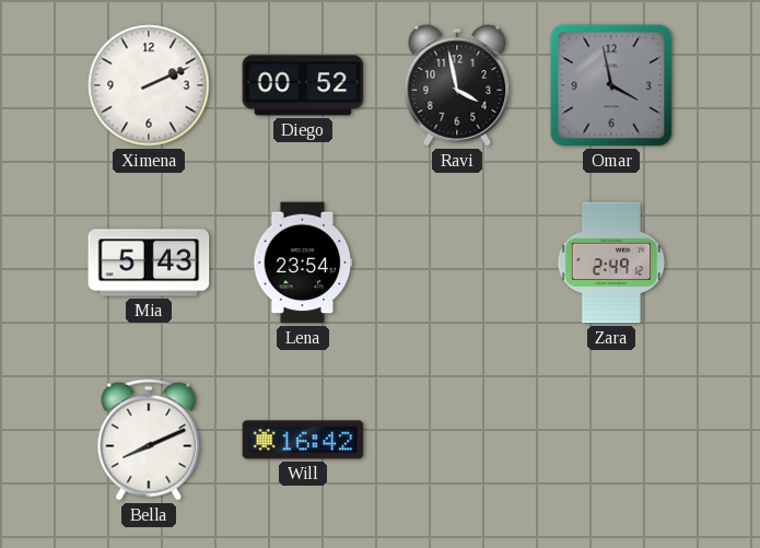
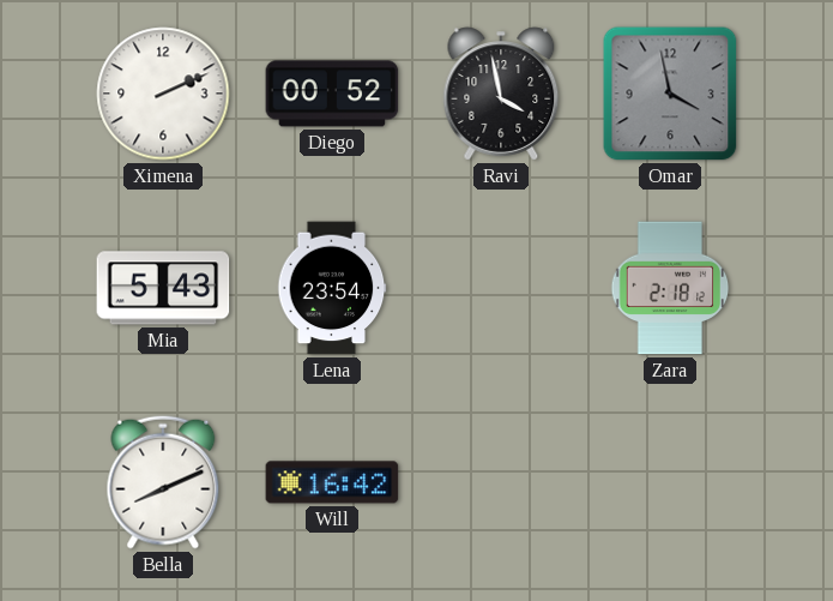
Zara: 2:49 -> 2:18 (670, 288)
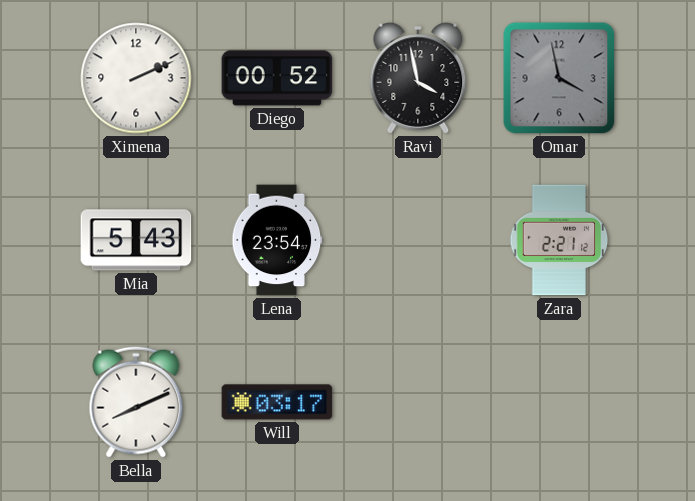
Zara: 2:18 -> 2:21 (559, 240)
Will: 16:42 -> 03:17 (277, 402)
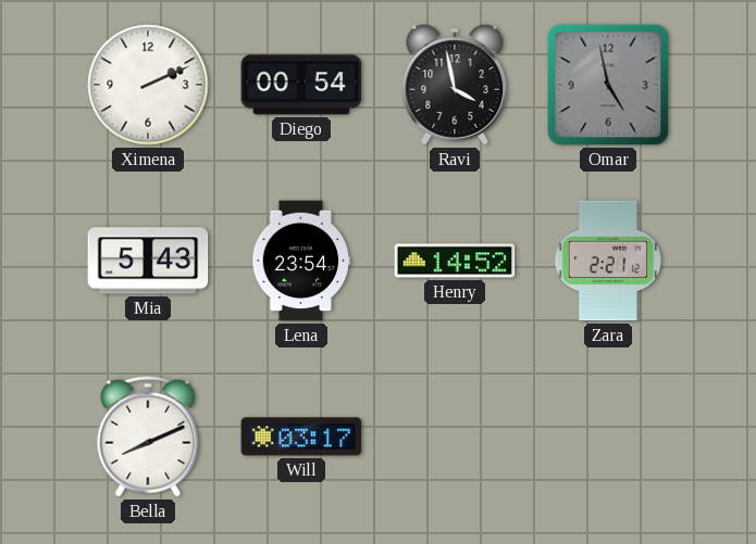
Diego: 00:52 -> 00:54 (301, 85)
Omar: 3:58 -> 4:58 (608, 85)
Henry: none -> 14:52 (455, 261)
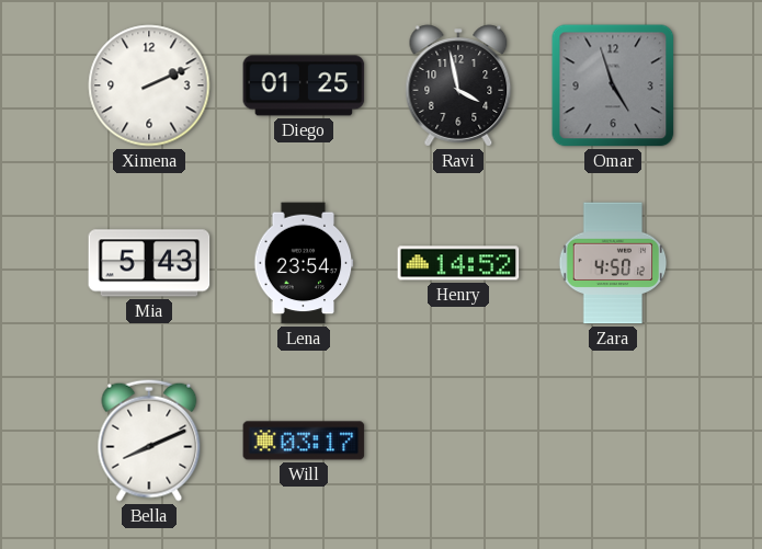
Diego: 00:54 -> 01:25 (304, 85)
Omar: 4:58 -> 4:57 (613, 85)
Zara: 2:21 -> 4:50 (613, 263)
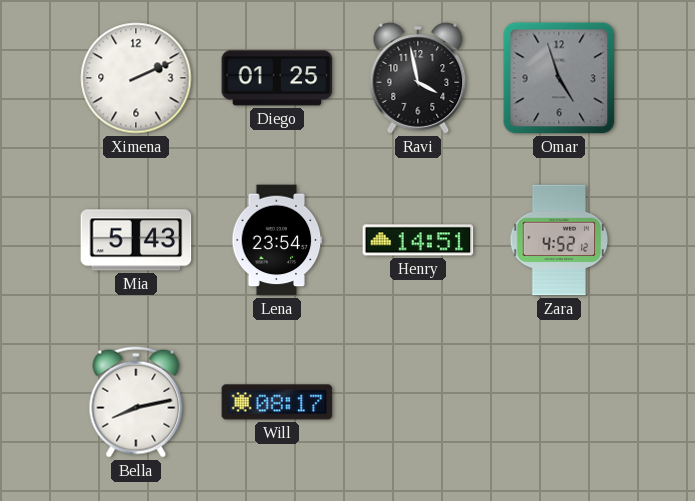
Henry: 14:52 -> 14:51 (418, 240)
Zara: 4:50 -> 4:52 (559, 240)
Bella: 8:11 -> 8:13 (136, 402)
Will: 03:17 -> 08:17 (277, 402)
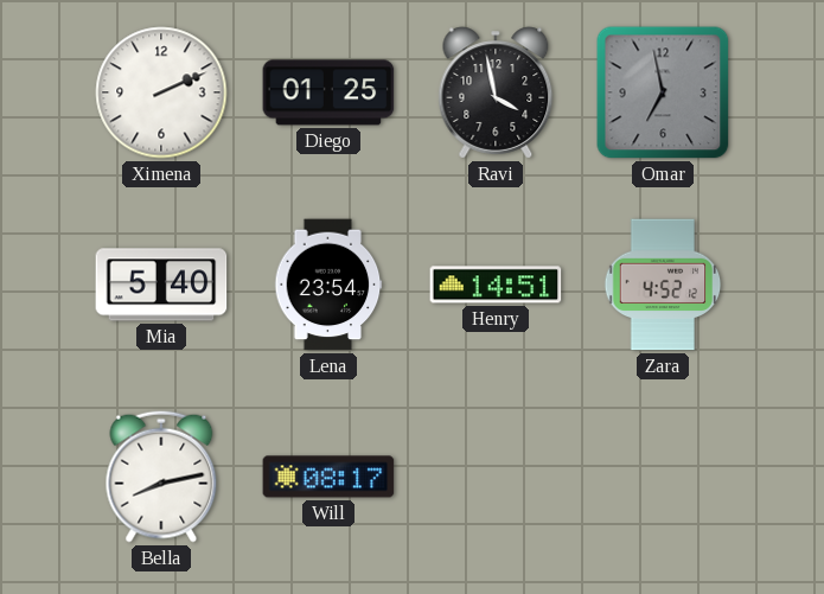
Omar: 4:57 -> 6:58 (663, 92)
Mia: 5:43 -> 5:40 (161, 285)
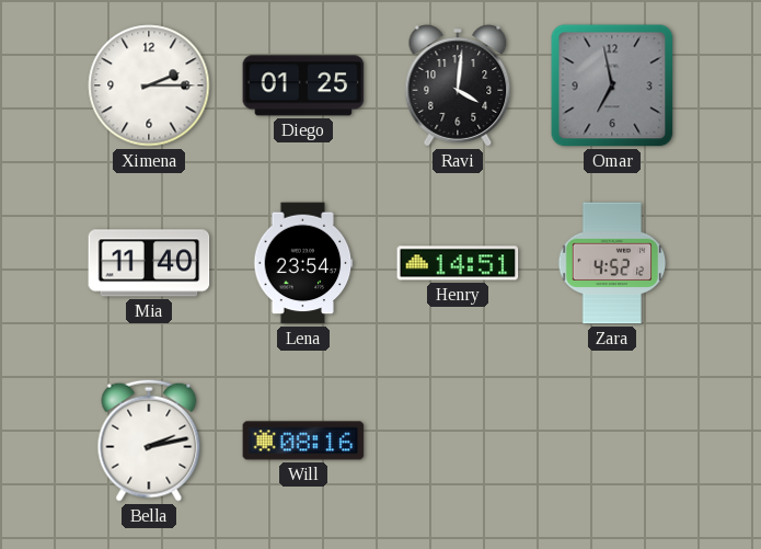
Ximena: 2:11 -> 2:15 (149, 85)
Ravi: 3:58 -> 4:01 (458, 85)
Mia: 5:40 -> 11:40 (149, 263)
Bella: 8:13 -> 2:13 (149, 441)
Will: 08:17 -> 08:16 (303, 441)
